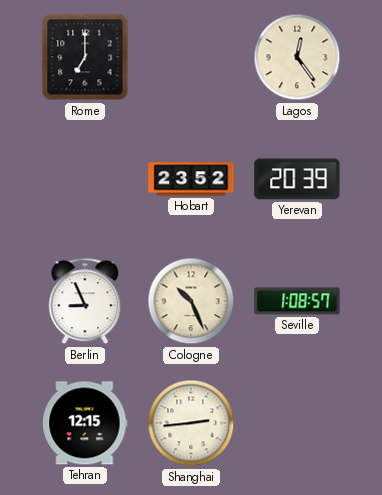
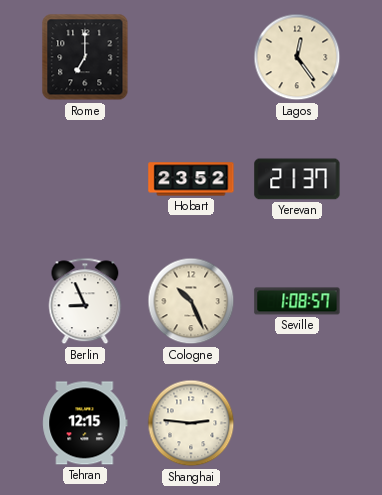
Yerevan: 20:39 -> 21:37 (297, 179)
Shanghai: 2:44 -> 2:46 (191, 423)
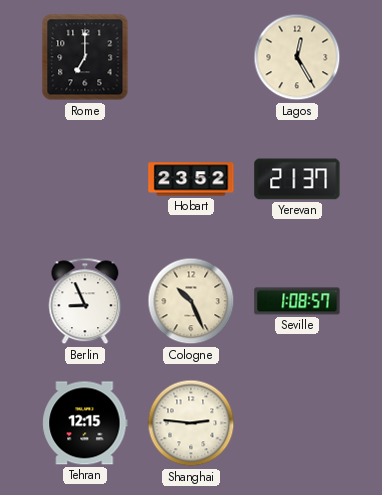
Lagos: 12:24 -> 12:25 (297, 57)
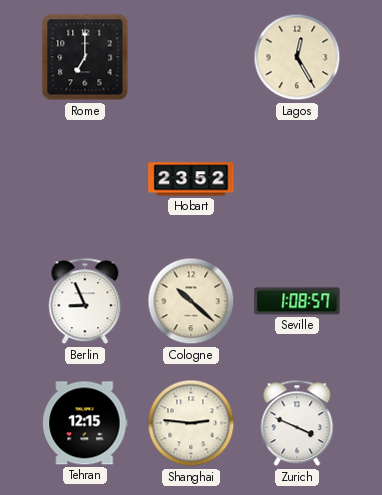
Yerevan: 21:37 -> none (297, 179)
Cologne: 10:26 -> 10:22 (191, 301)
Zurich: none -> 3:49 (297, 423)
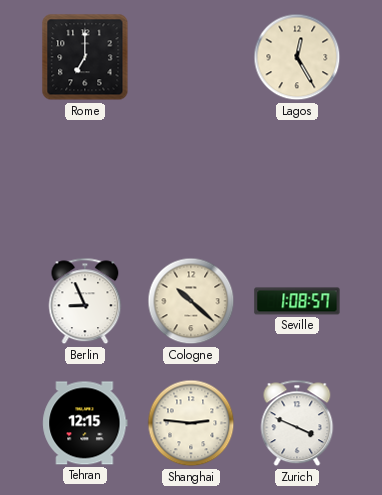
Hobart: 23:52 -> none (191, 179)
